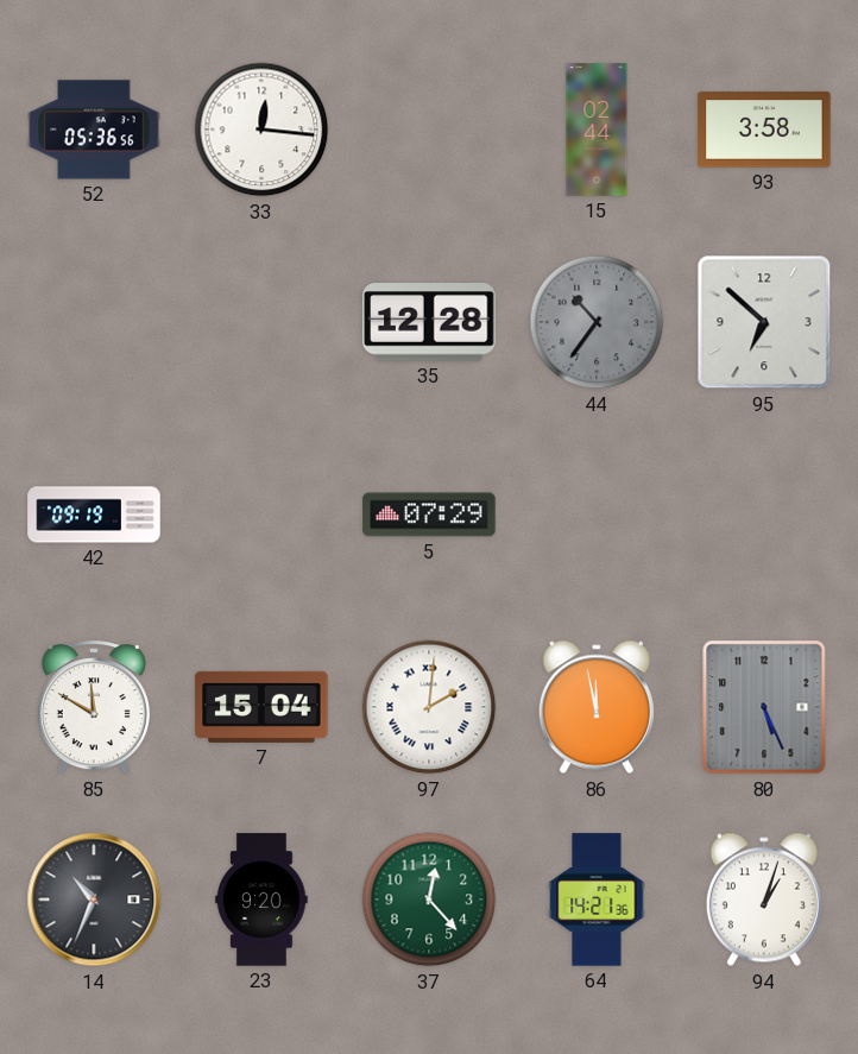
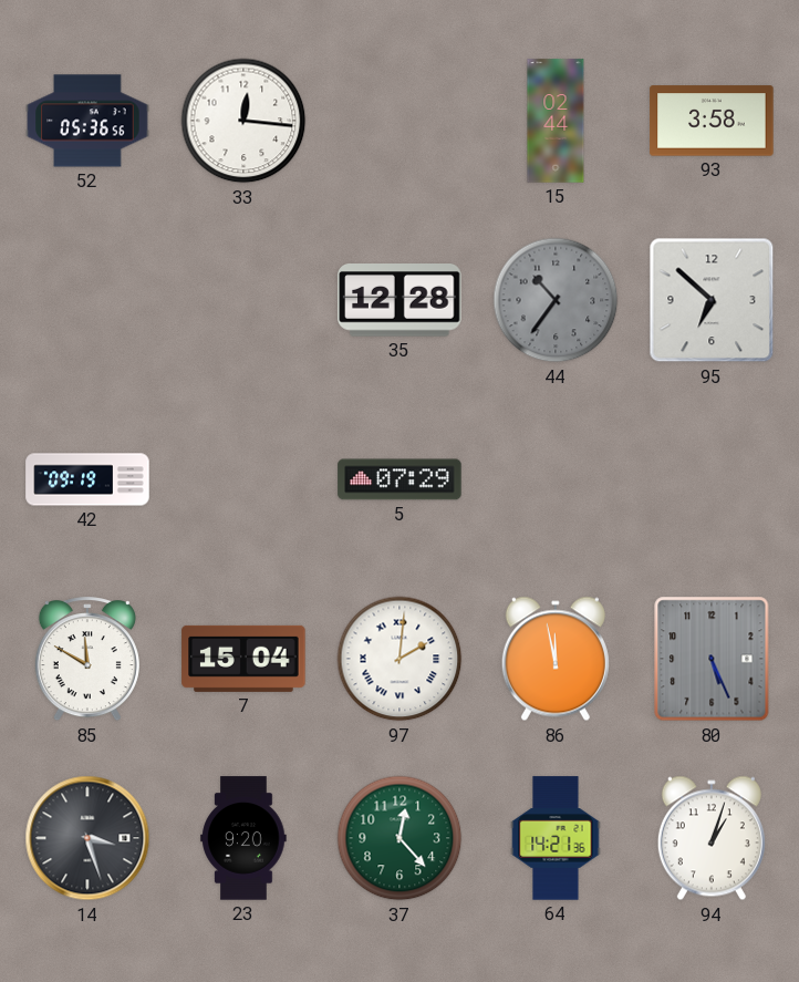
14: 10:34 -> 3:27 (87, 838)
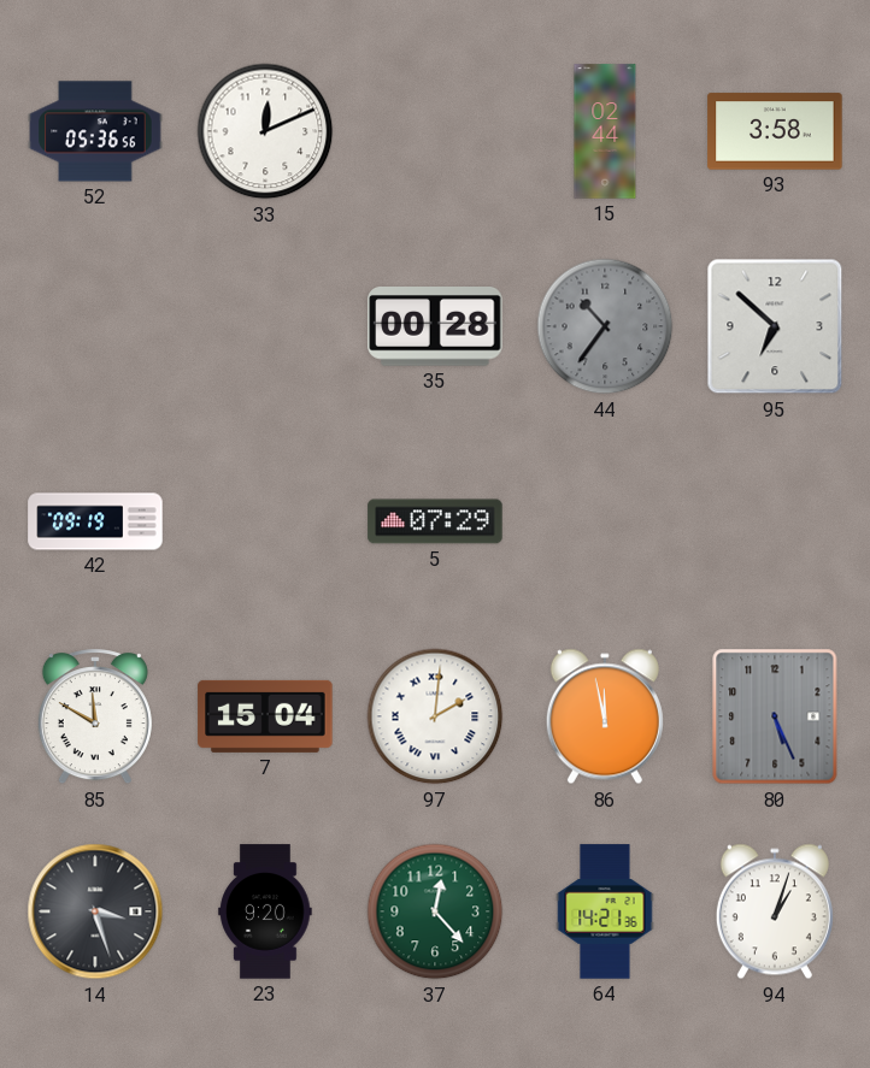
33: 12:16 -> 12:11 (265, 131)
35: 12:28 -> 00:28 (435, 328)
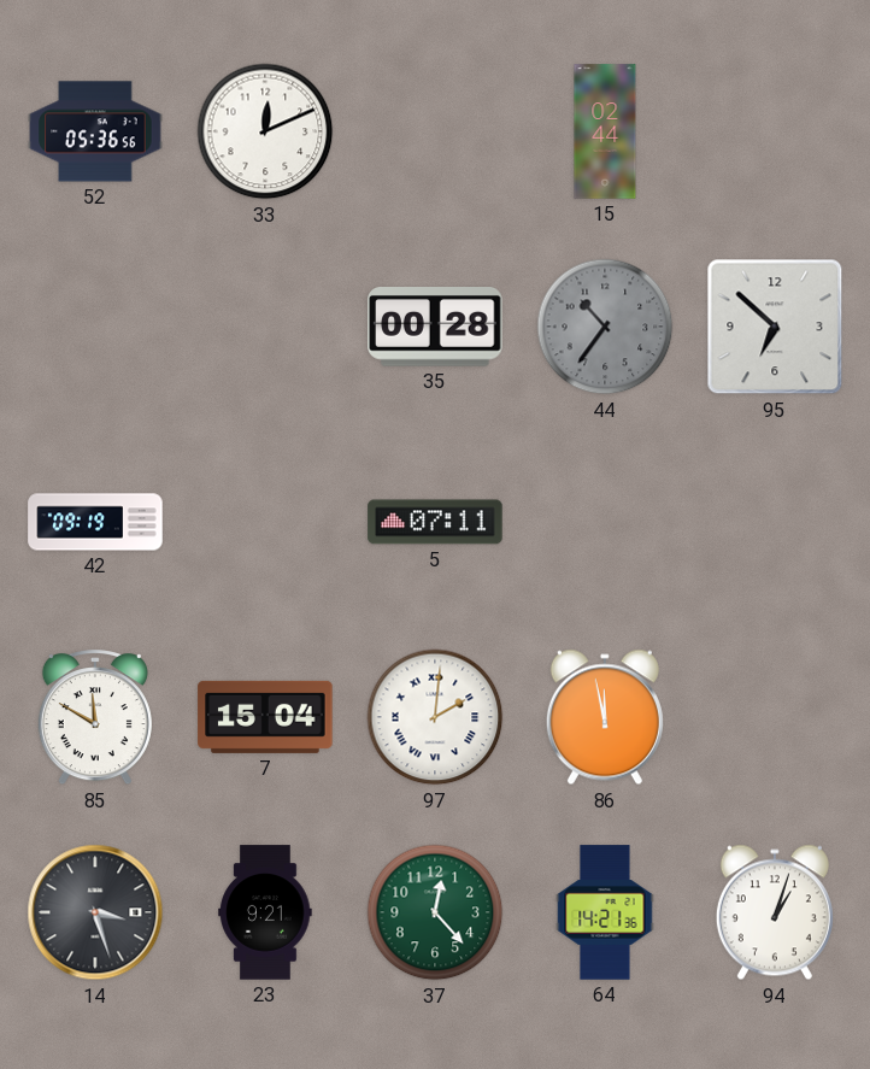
93: 3:58 -> none (775, 131)
5: 07:29 -> 07:11 (435, 522)
80: 5:26 -> none (775, 716)
23: 9:20 -> 9:21 (265, 912)
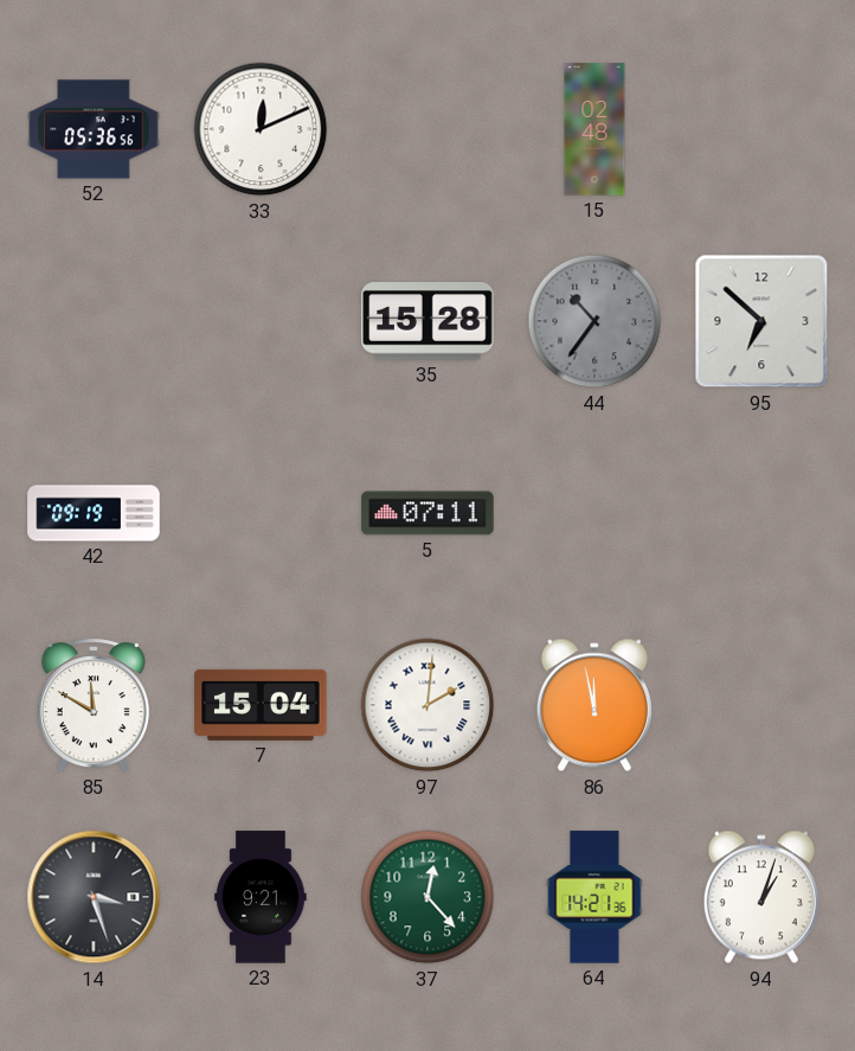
15: 02:44 -> 02:48 (594, 129)
35: 00:28 -> 15:28 (427, 322)
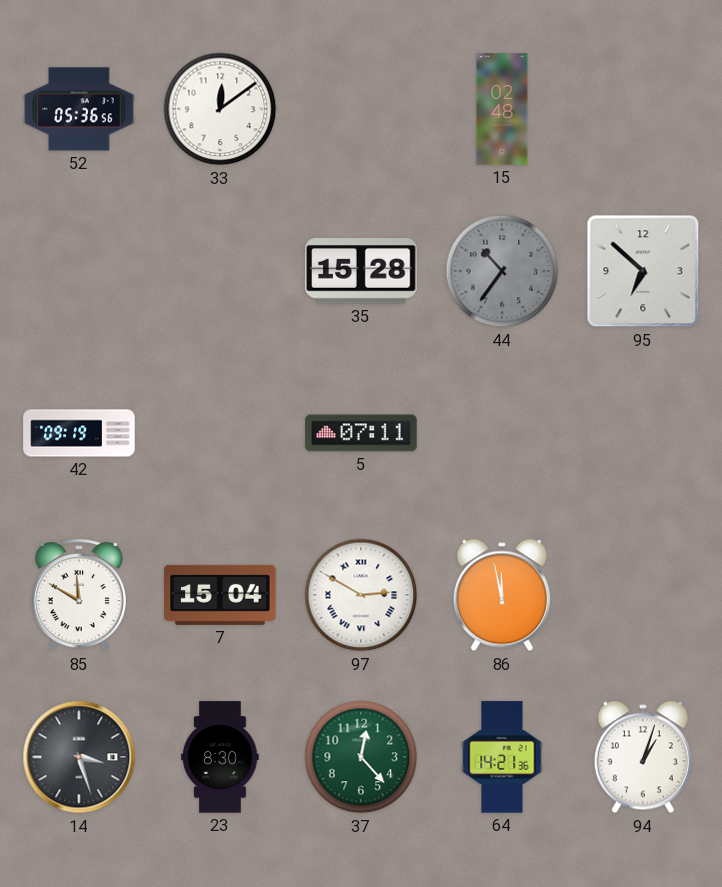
33: 12:11 -> 12:09 (220, 109)
97: 2:01 -> 2:50 (361, 595)
23: 9:21 -> 8:30 (220, 757)
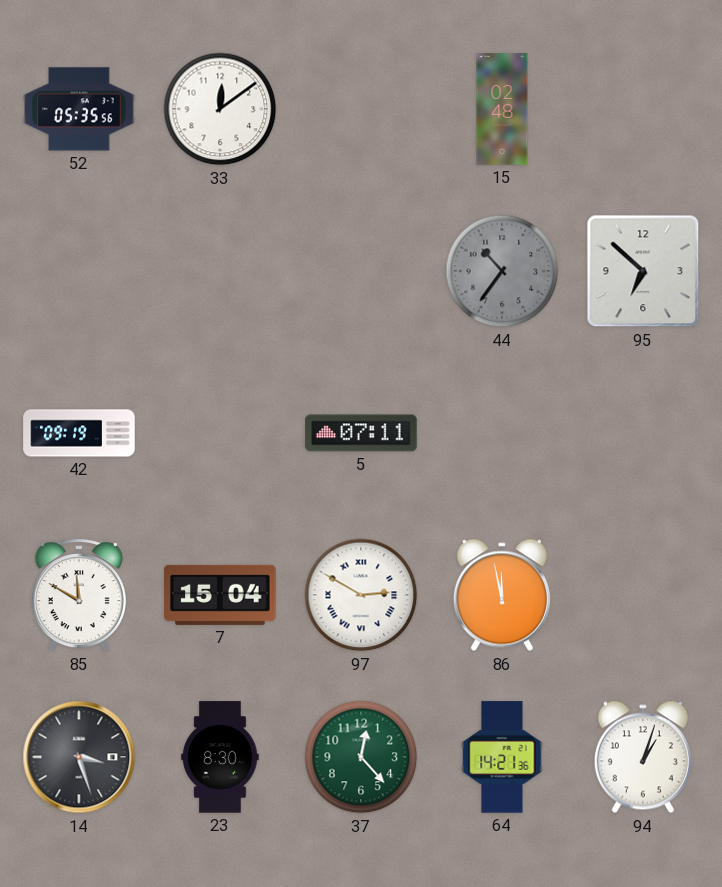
52: 05:36 -> 05:35 (79, 109)
35: 15:28 -> none (361, 272)
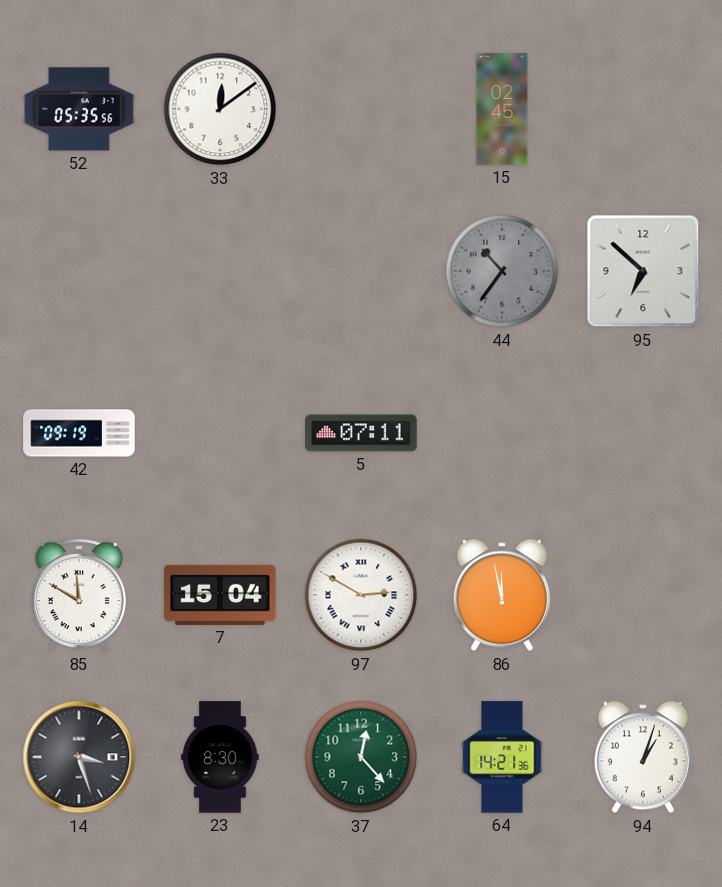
15: 02:48 -> 02:45 (502, 109)
